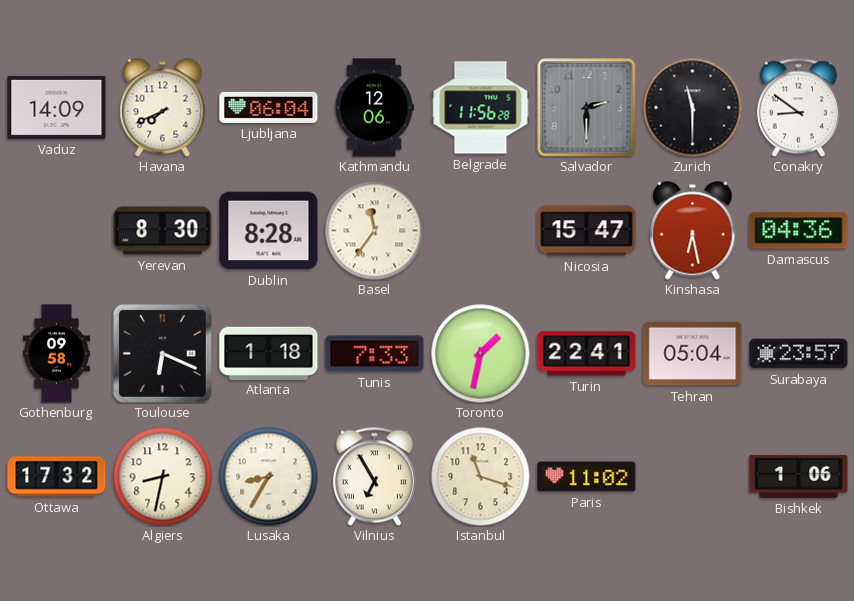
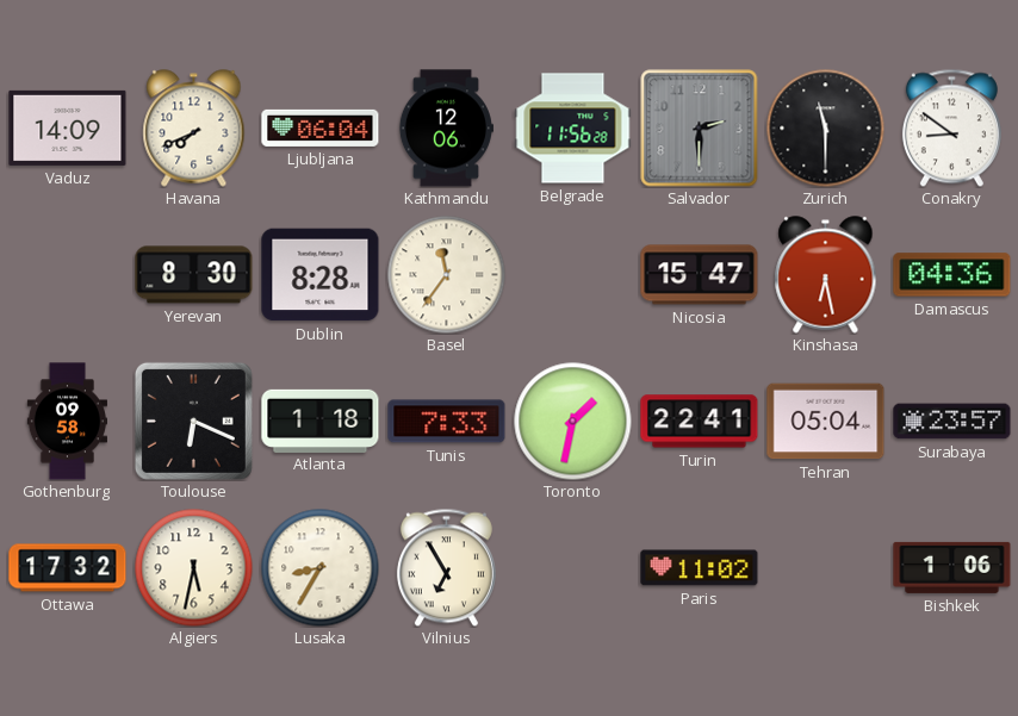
Algiers: 8:32 -> 5:32 (194, 568)
Istanbul: 11:18 -> none (481, 477)
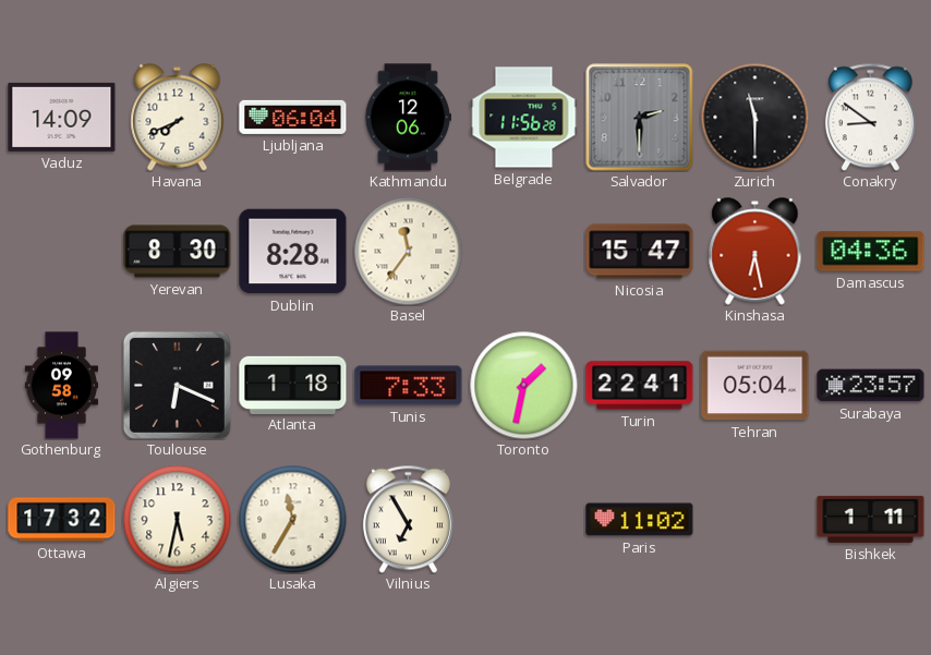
Lusaka: 8:35 -> 11:35 (293, 520)
Bishkek: 1:06 -> 1:11 (871, 519)
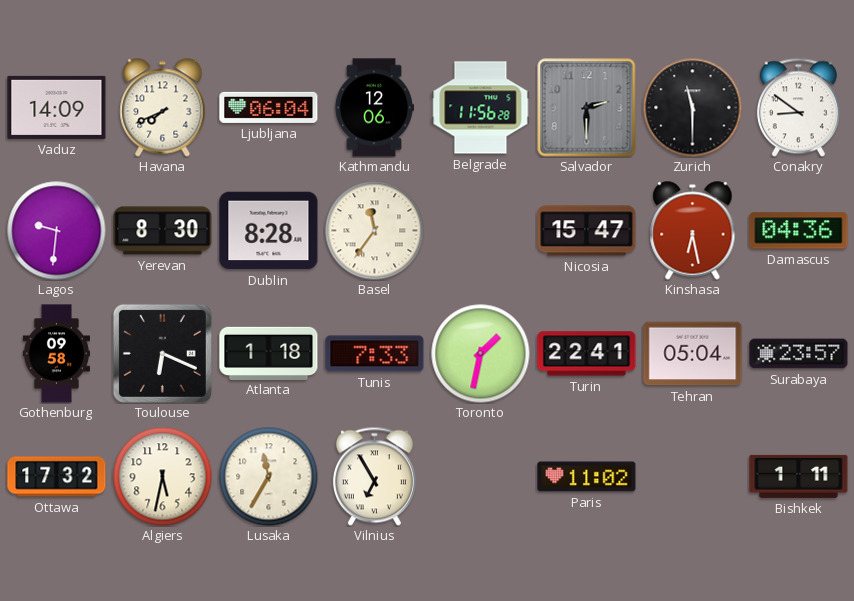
Lagos: none -> 9:31 (57, 231)
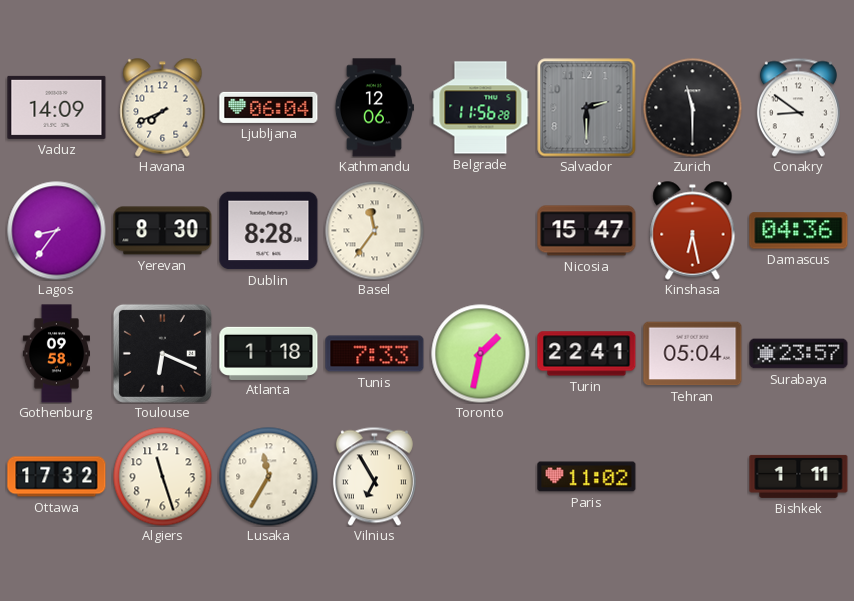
Lagos: 9:31 -> 8:36 (57, 231)
Algiers: 5:32 -> 11:27 (163, 477)
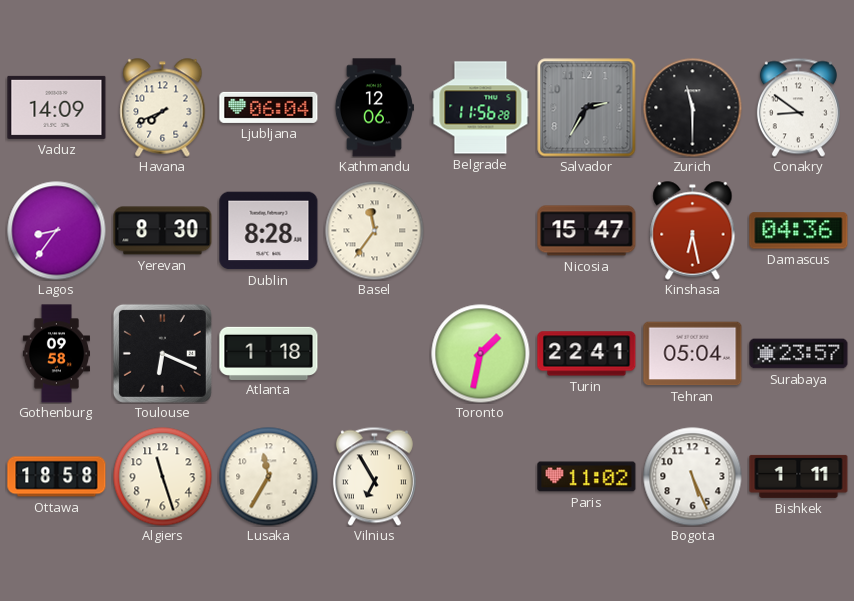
Salvador: 2:30 -> 2:35 (587, 108)
Tunis: 7:33 -> none (375, 354)
Ottawa: 17:32 -> 18:58 (57, 477)
Bogota: none -> 5:26 (693, 477)
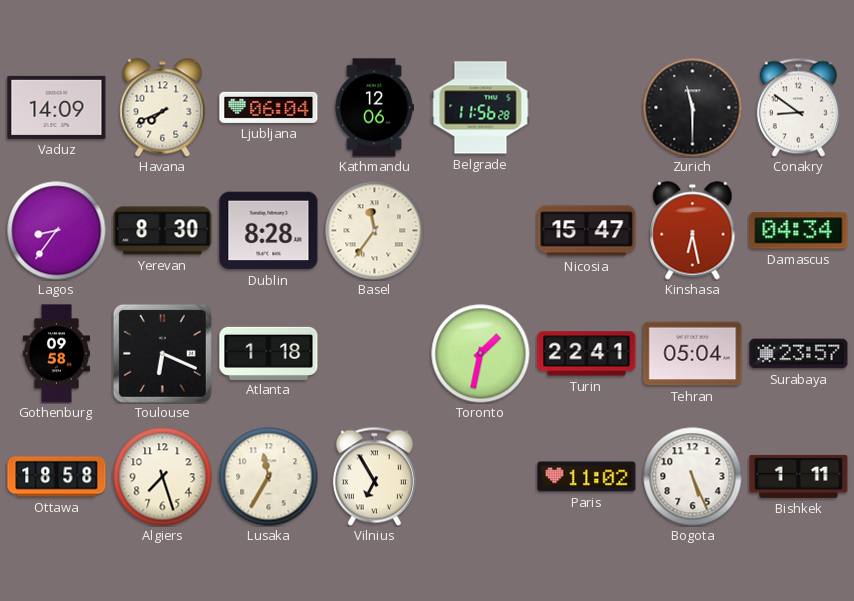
Salvador: 2:35 -> none (587, 108)
Damascus: 04:36 -> 04:34 (799, 231)
Algiers: 11:27 -> 7:27 (163, 477)
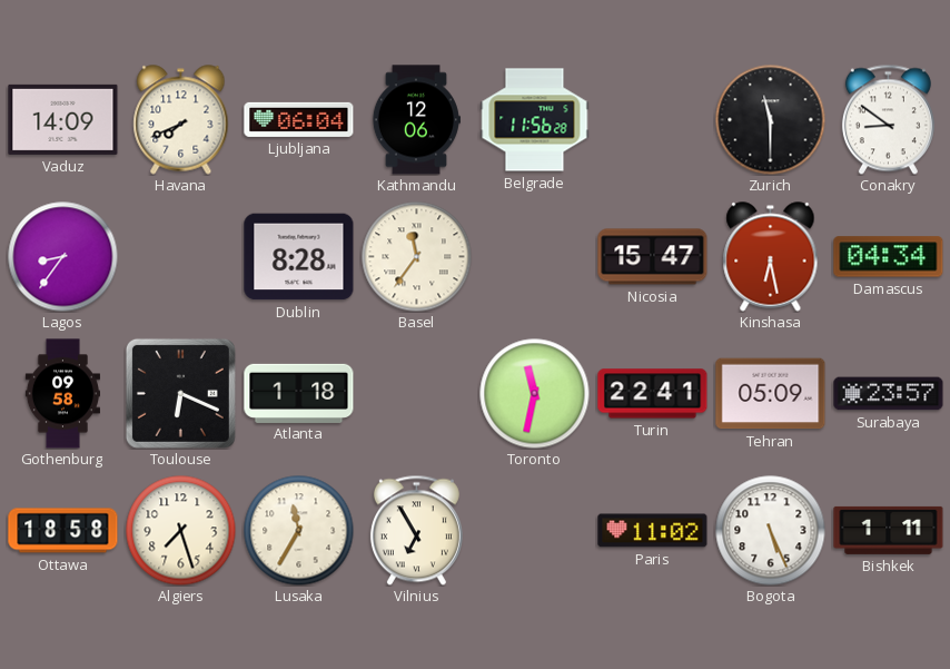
Yerevan: 8:30 -> none (163, 231)
Toronto: 1:32 -> 11:32 (535, 394)
Tehran: 05:04 -> 05:09 (771, 394)
